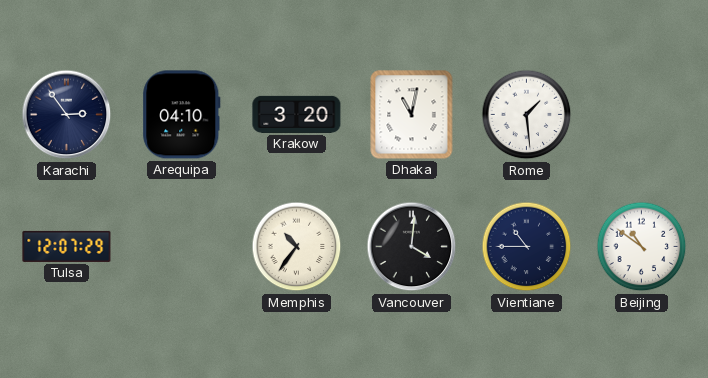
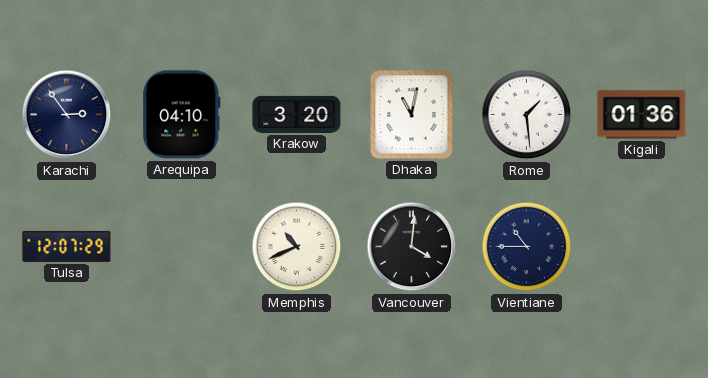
Kigali: none -> 01:36 (642, 115)
Memphis: 10:36 -> 10:41 (297, 247)
Beijing: 10:51 -> none (642, 247)
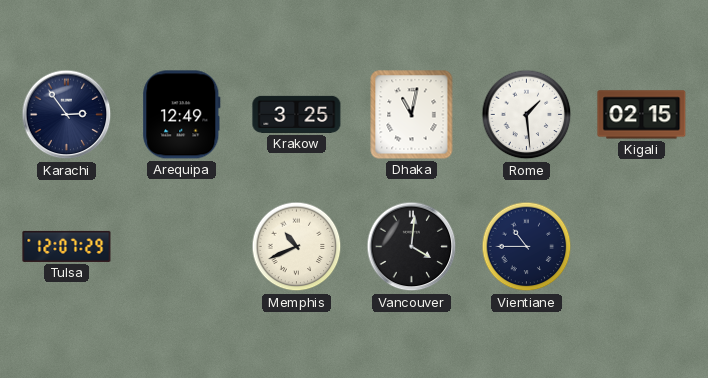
Arequipa: 04:10 -> 12:49 (182, 115)
Krakow: 3:20 -> 3:25 (297, 114)
Kigali: 01:36 -> 02:15 (642, 115)
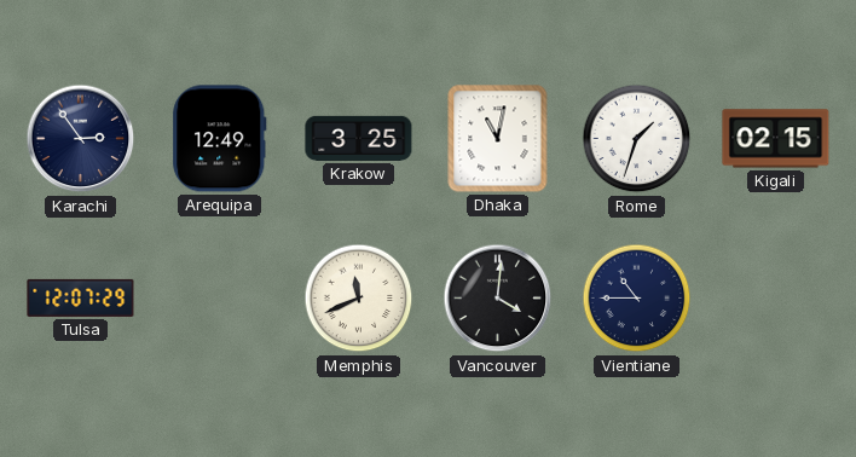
Rome: 1:29 -> 1:33 (637, 139)
Memphis: 10:41 -> 11:41 (359, 299)
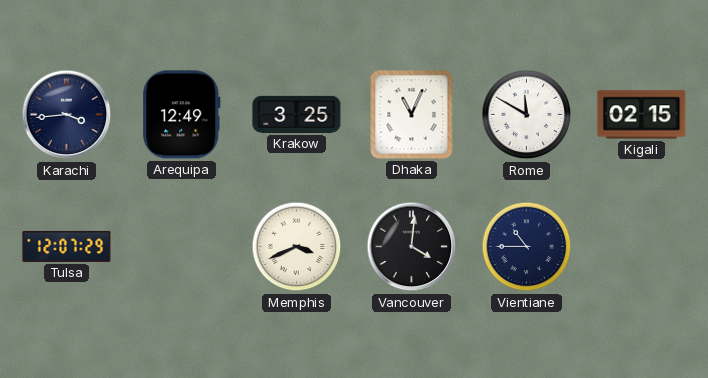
Karachi: 2:54 -> 3:44 (67, 115)
Dhaka: 11:02 -> 11:04 (412, 115)
Rome: 1:33 -> 11:50 (527, 115)
Memphis: 11:41 -> 3:41 (297, 247)
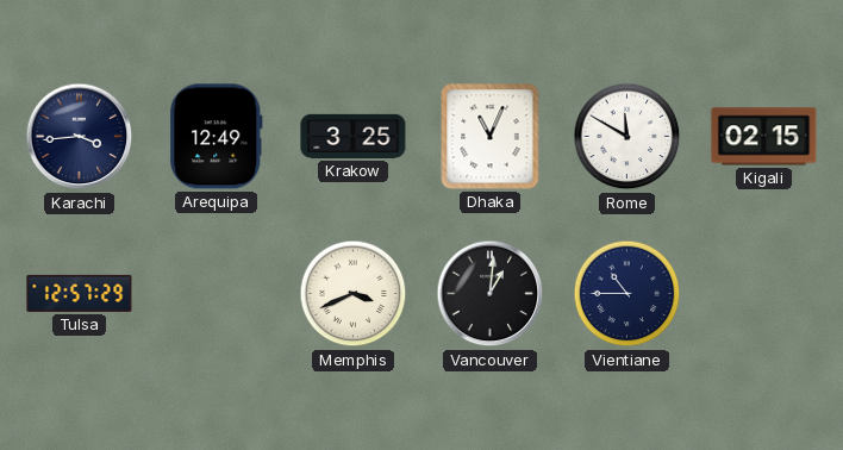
Tulsa: 12:07 -> 12:57 (80, 293)
Vancouver: 4:01 -> 1:01 (491, 294)
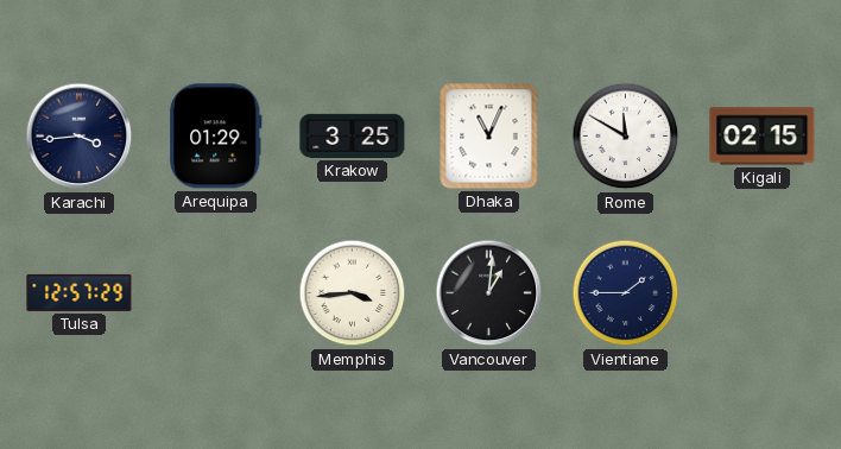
Arequipa: 12:49 -> 01:29 (216, 137)
Memphis: 3:41 -> 3:44 (353, 293)
Vientiane: 10:45 -> 1:45 (626, 293)
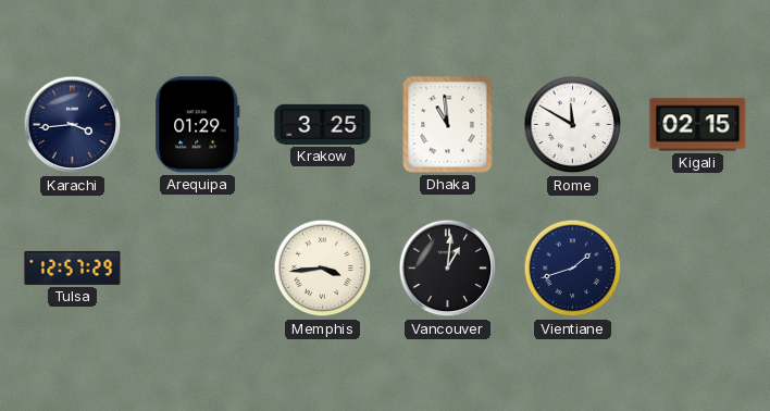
Dhaka: 11:04 -> 10:59 (448, 125)
Vientiane: 1:45 -> 1:42 (573, 269)
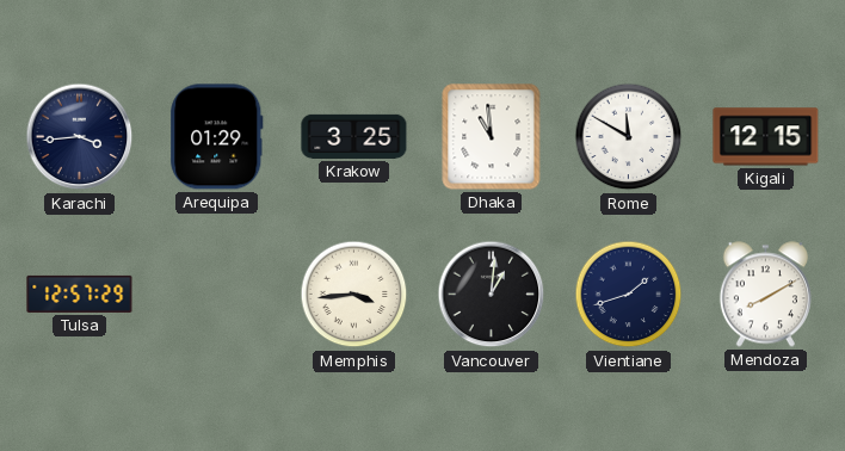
Kigali: 02:15 -> 12:15 (766, 137)
Mendoza: none -> 8:10 (765, 295)
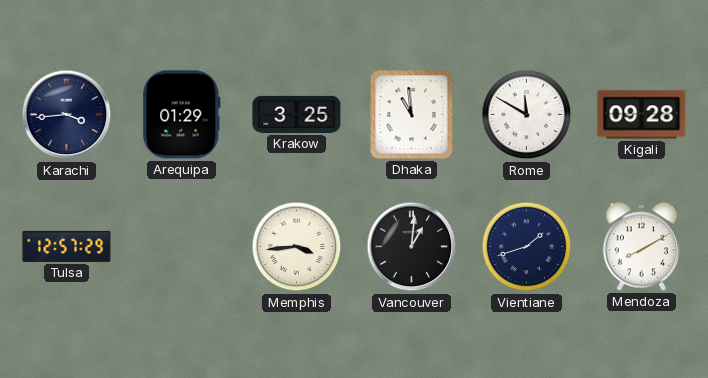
Kigali: 12:15 -> 09:28 (642, 115)
